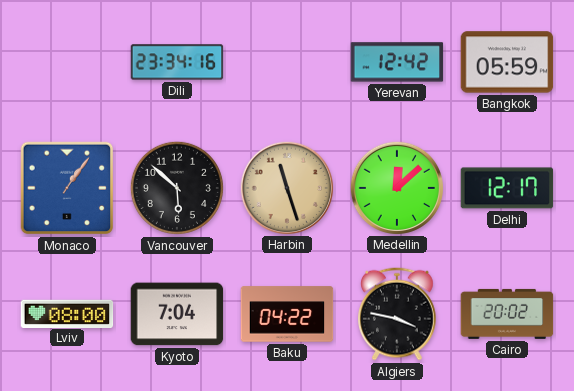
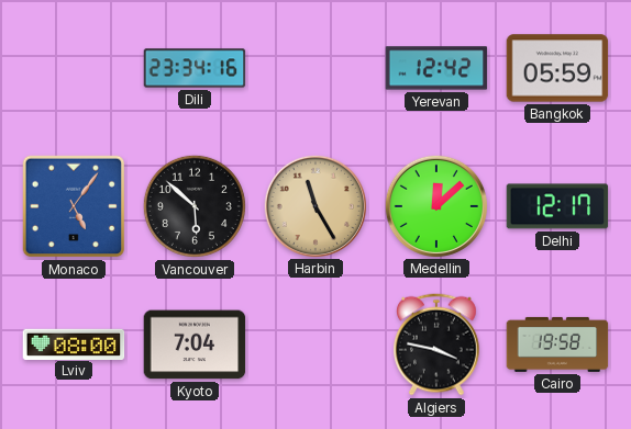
Monaco: 1:06 -> 5:06 (74, 206)
Harbin: 11:27 -> 11:25 (314, 205)
Baku: 04:22 -> none (287, 314)
Cairo: 20:02 -> 19:58 (557, 345)
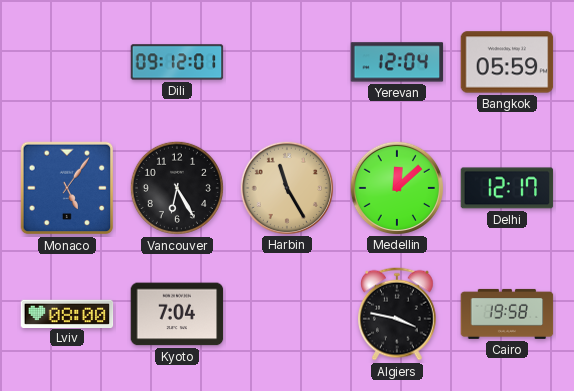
Dili: 23:34 -> 09:12 (177, 62)
Yerevan: 12:42 -> 12:04 (397, 62)
Vancouver: 5:52 -> 6:25 (177, 188)
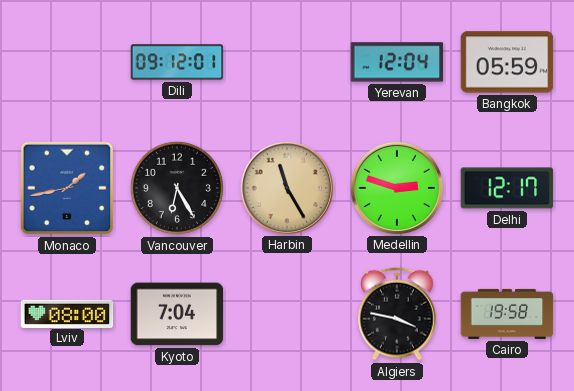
Monaco: 5:06 -> 1:43 (67, 188)
Medellin: 12:08 -> 2:48 (396, 187)
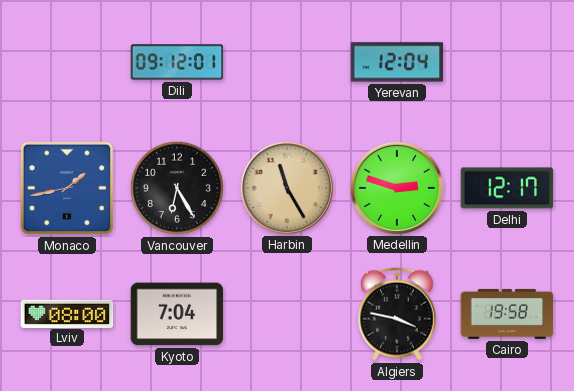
Bangkok: 05:59 -> none (507, 62)
